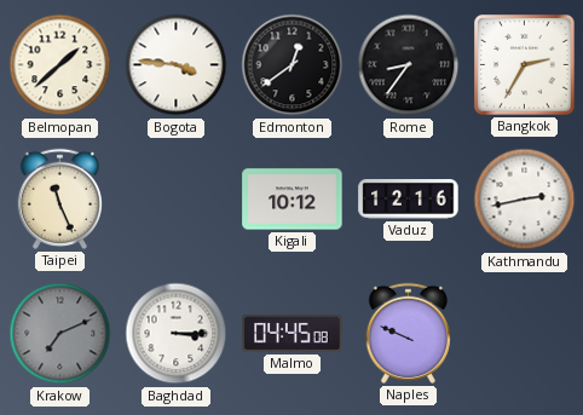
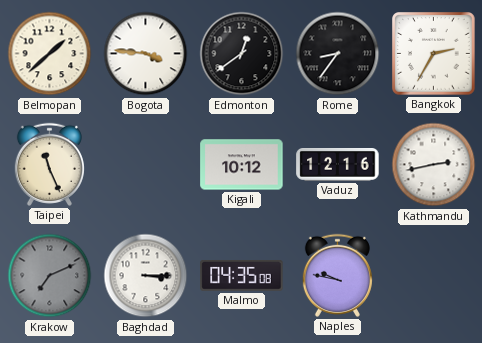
Malmo: 04:45 -> 04:35 (242, 275)
Naples: 9:49 -> 9:47 (337, 275)
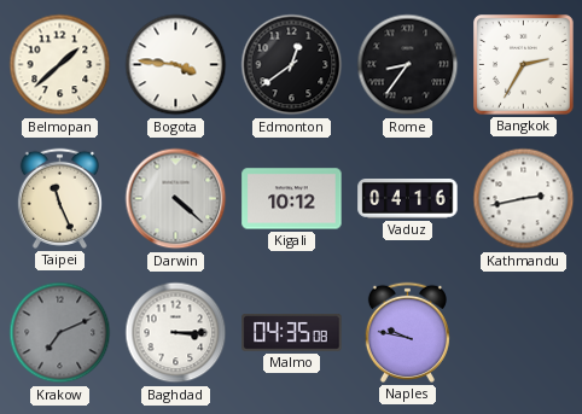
Darwin: none -> 4:22 (176, 199)
Vaduz: 12:16 -> 04:16 (408, 199)
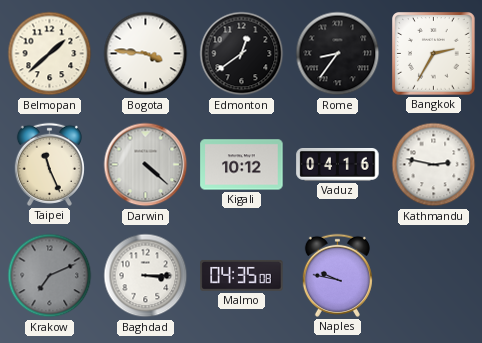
Kathmandu: 2:43 -> 2:47 (434, 165)
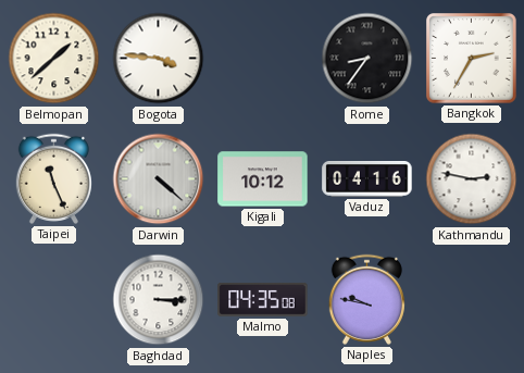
Edmonton: 12:39 -> none (242, 54)
Krakow: 7:11 -> none (50, 276)
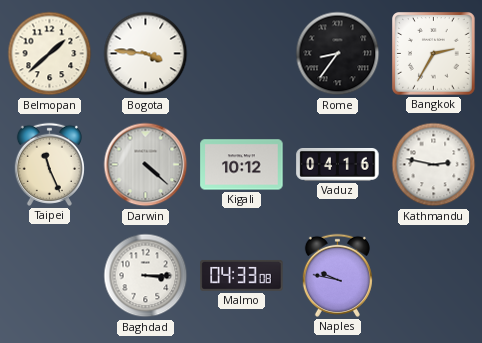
Malmo: 04:35 -> 04:33 (242, 275)
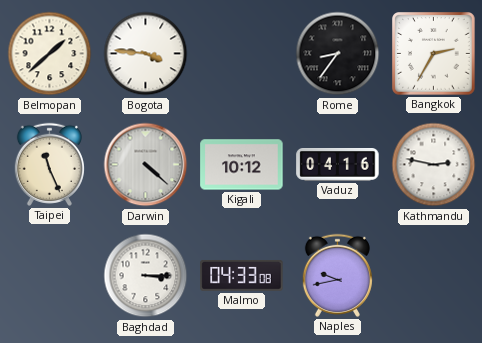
Naples: 9:47 -> 9:43 (337, 275)
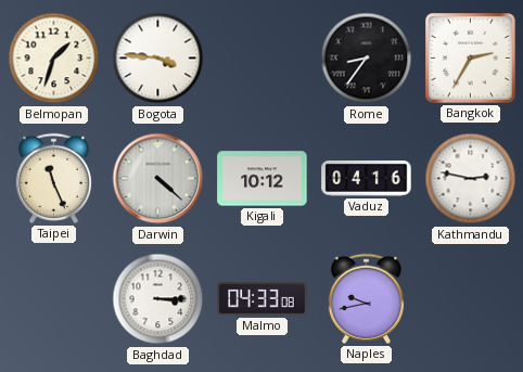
Belmopan: 1:38 -> 1:33 (54, 59)
